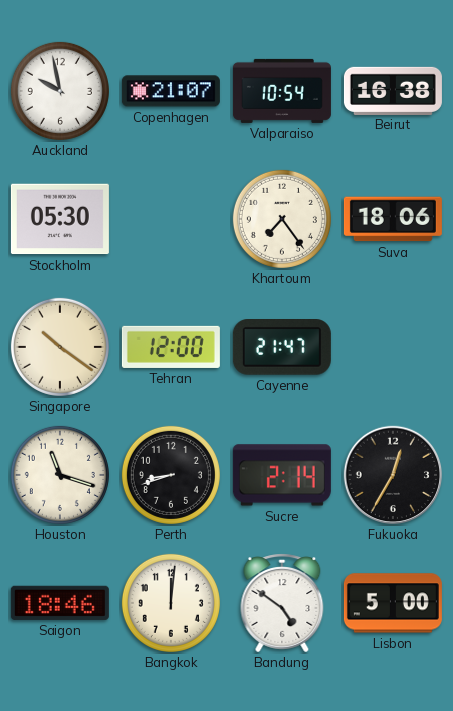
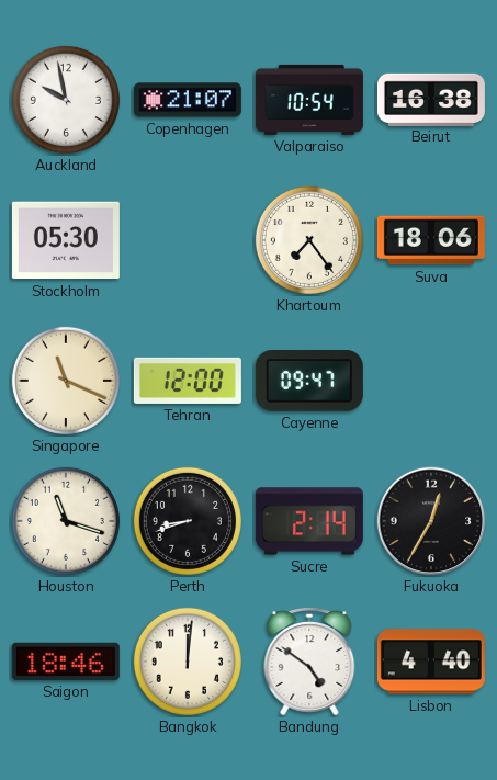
Singapore: 10:21 -> 11:19 (66, 381)
Cayenne: 21:47 -> 09:47 (309, 382)
Lisbon: 5:00 -> 4:40 (431, 662)
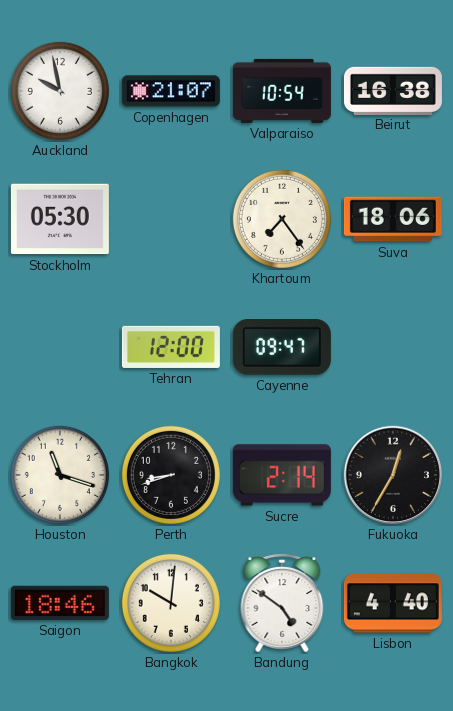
Singapore: 11:19 -> none (66, 381)
Bangkok: 12:01 -> 10:01 (171, 603)
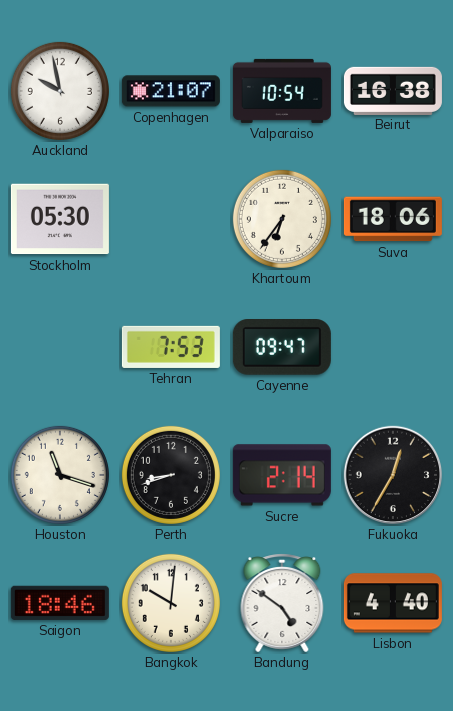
Khartoum: 7:24 -> 6:36 (282, 219)
Tehran: 12:00 -> 7:53 (171, 347)
